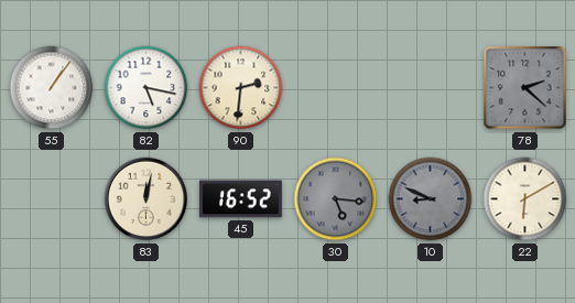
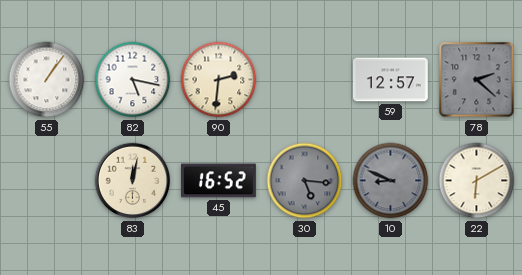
59: none -> 12:57 (390, 80)
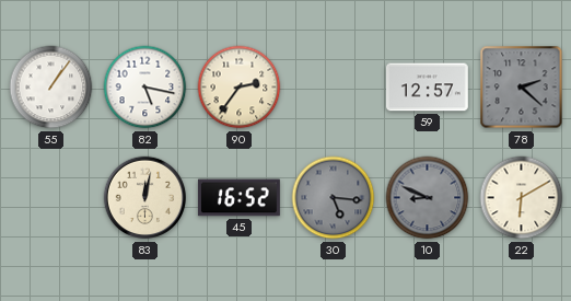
90: 2:31 -> 2:36 (240, 88)
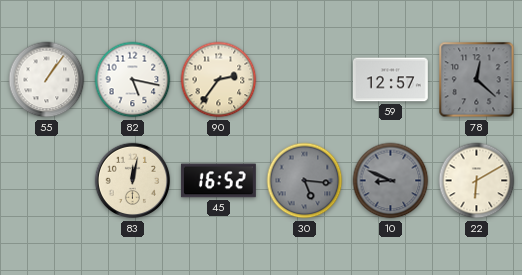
78: 2:22 -> 12:22 (477, 80)
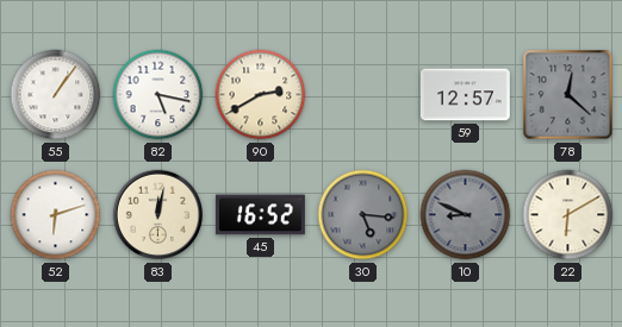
90: 2:36 -> 2:40 (261, 95)
52: none -> 6:12 (56, 215)
